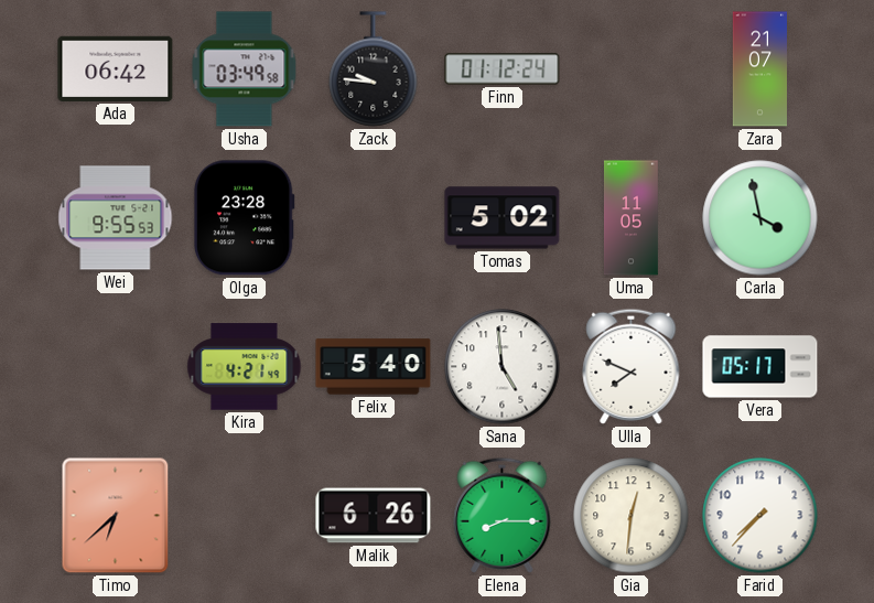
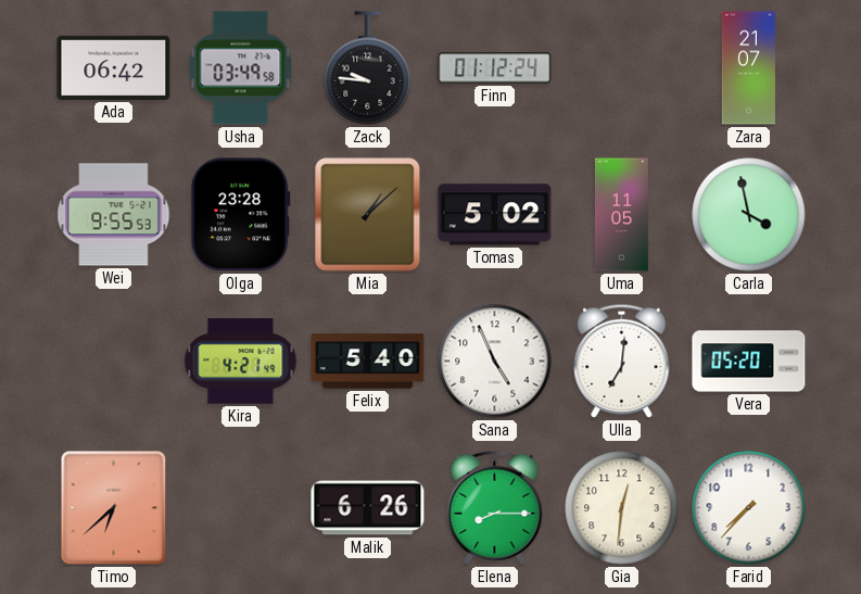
Mia: none -> 1:08 (368, 215)
Sana: 4:59 -> 4:56 (495, 362)
Ulla: 7:49 -> 7:01 (622, 361)
Vera: 05:17 -> 05:20 (749, 362)
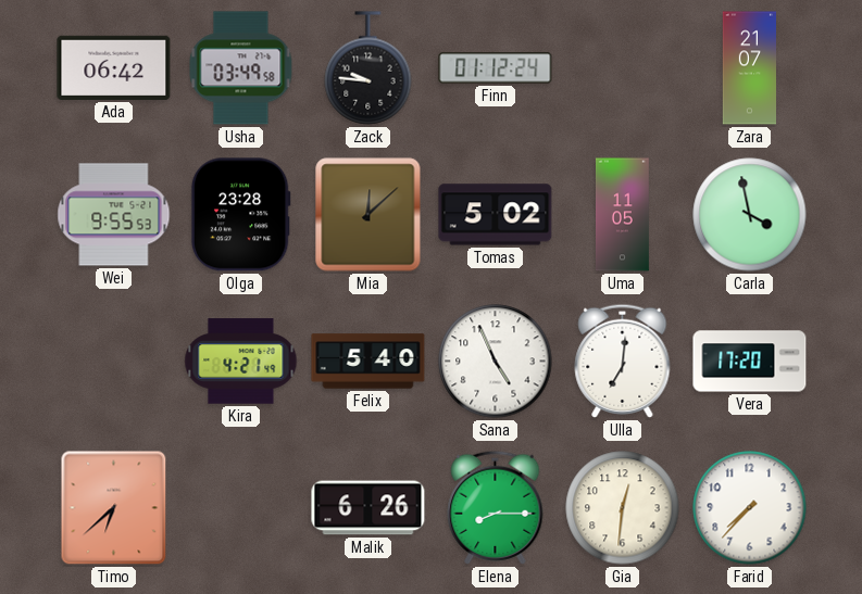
Mia: 1:08 -> 12:08 (368, 215)
Vera: 05:20 -> 17:20 (750, 362)
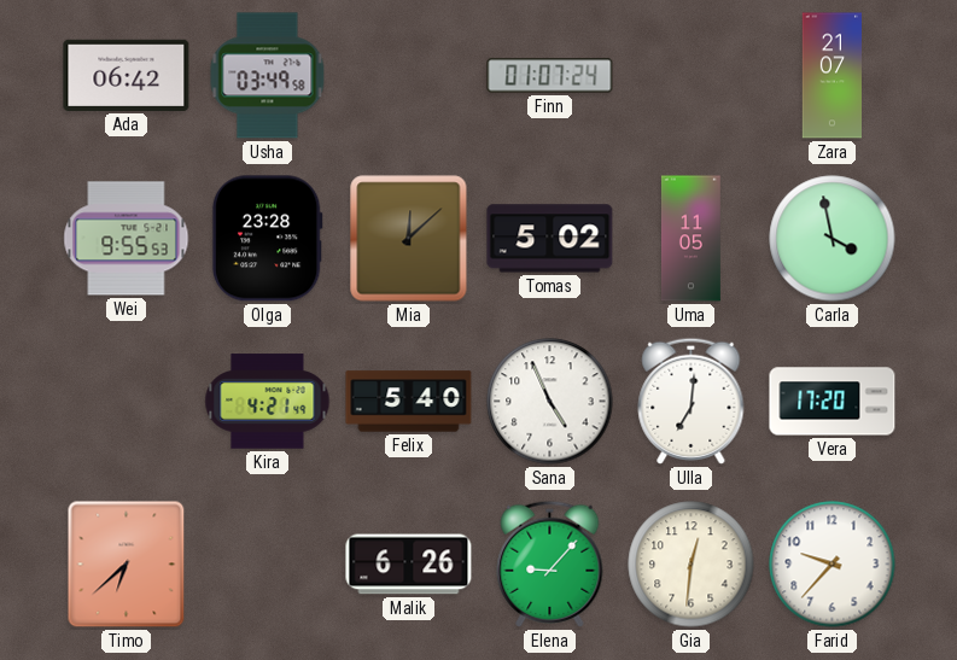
Zack: 9:46 -> none (368, 68)
Finn: 01:12 -> 01:07 (550, 76)
Elena: 8:15 -> 9:07 (550, 563)
Farid: 7:37 -> 9:37 (833, 565)
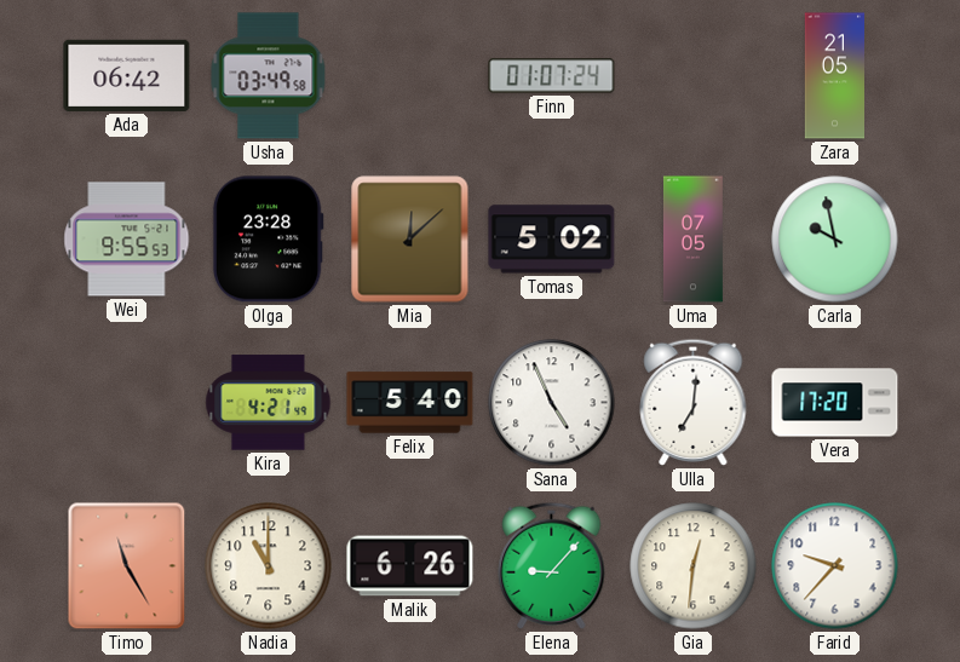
Zara: 21:07 -> 21:05 (834, 76)
Uma: 11:05 -> 07:05 (692, 240)
Carla: 3:58 -> 9:58 (835, 240)
Timo: 6:38 -> 11:25 (127, 566)
Nadia: none -> 11:00 (269, 566)
